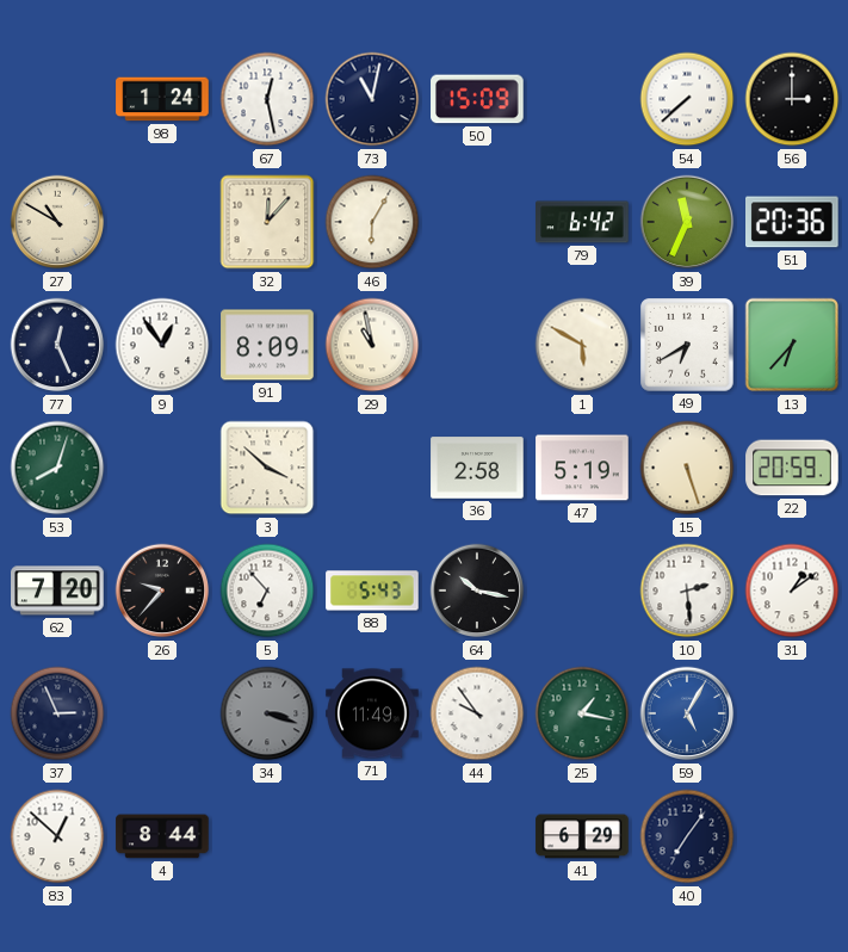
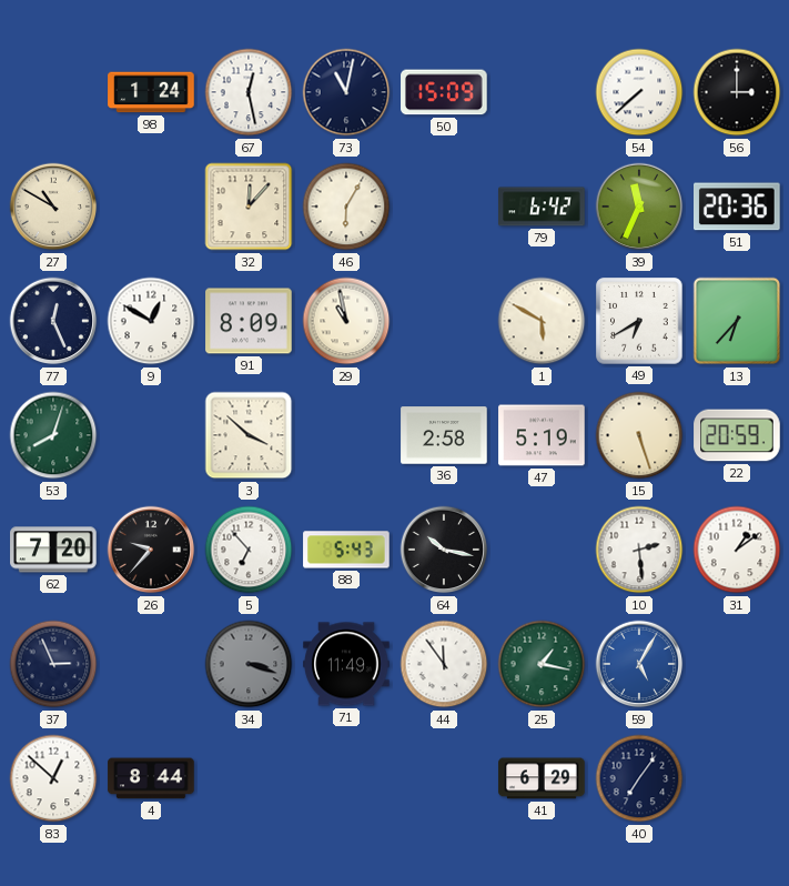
9: 12:54 -> 12:50 (151, 321)
44: 9:54 -> 11:54 (444, 664)
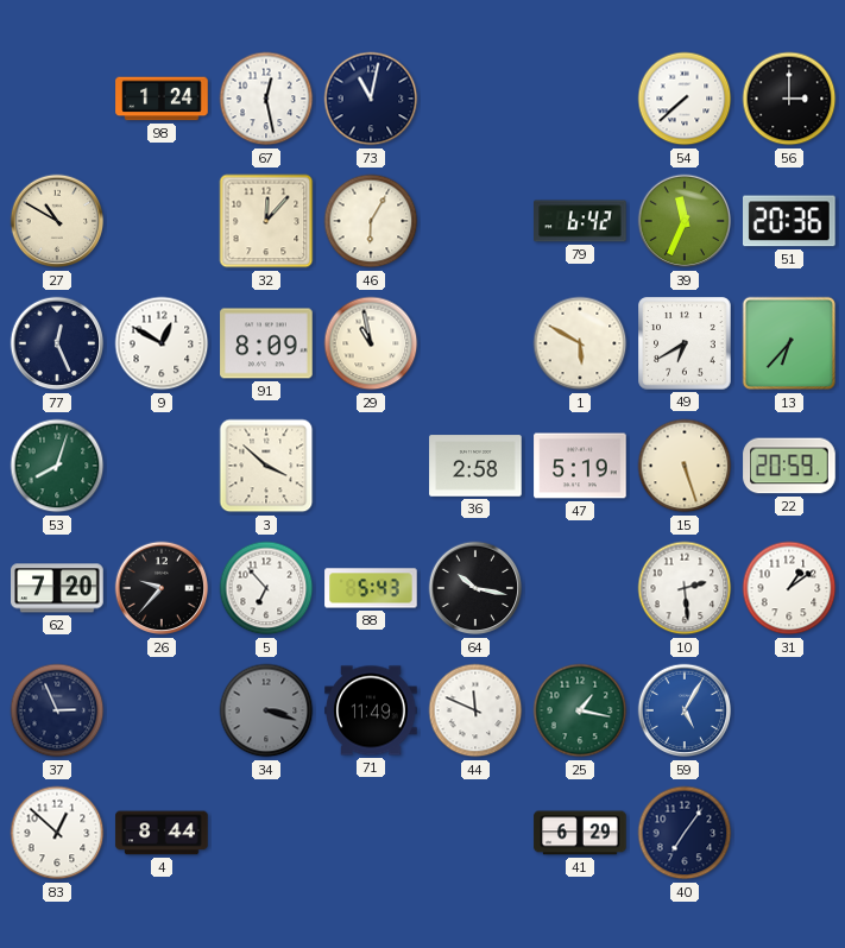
50: 15:09 -> none (444, 92)
44: 11:54 -> 11:49 (475, 710)
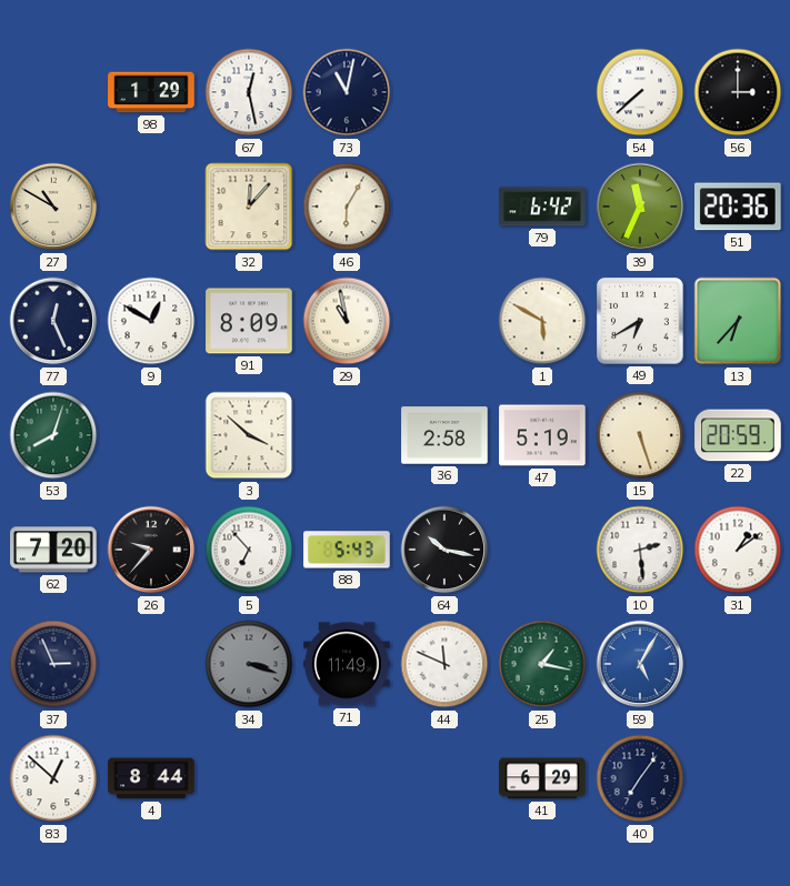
98: 1:24 -> 1:29 (151, 92)
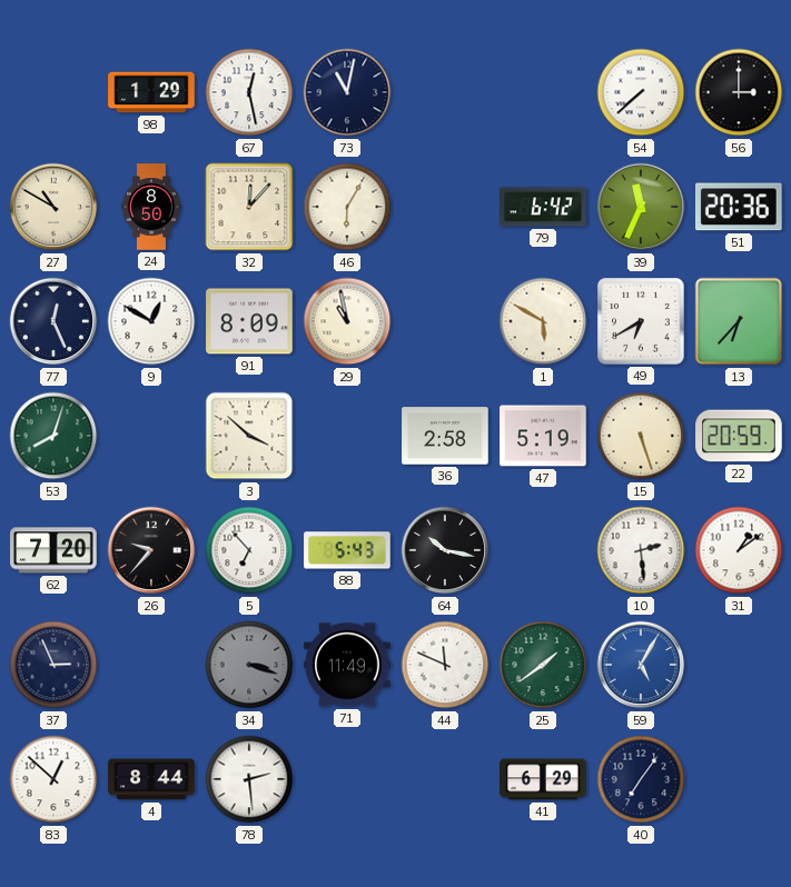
24: none -> 8:50 (151, 207)
25: 1:17 -> 1:39 (543, 665)
78: none -> 2:29 (249, 779)
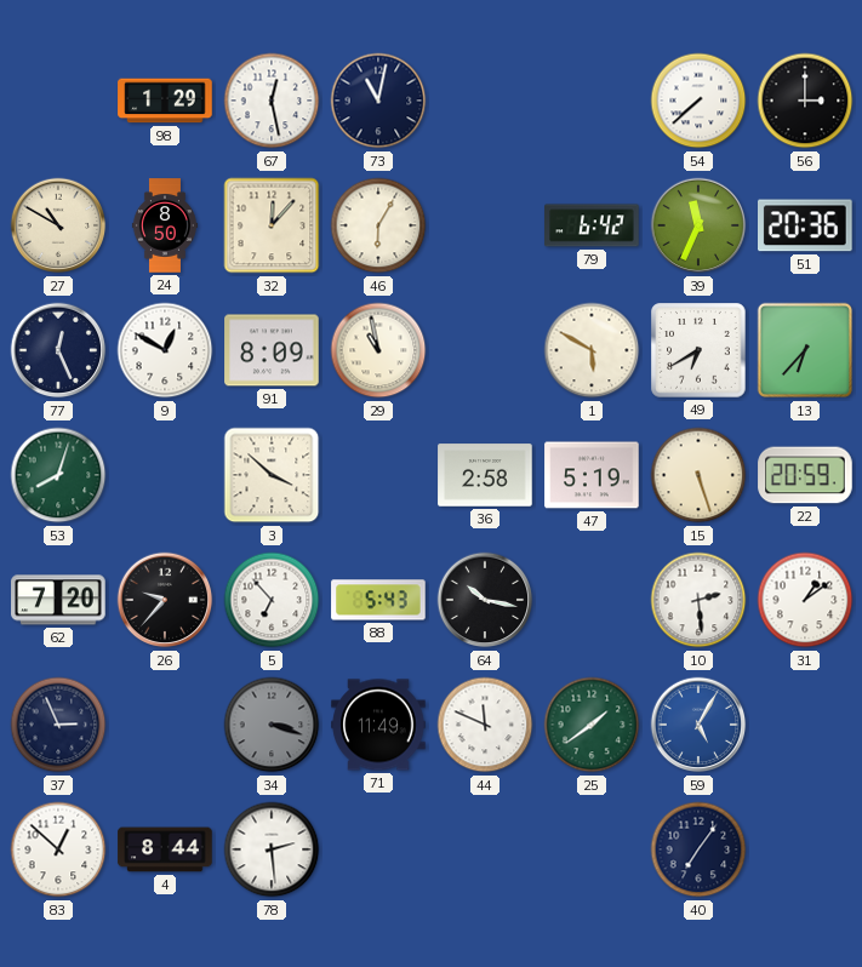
41: 6:29 -> none (543, 779)
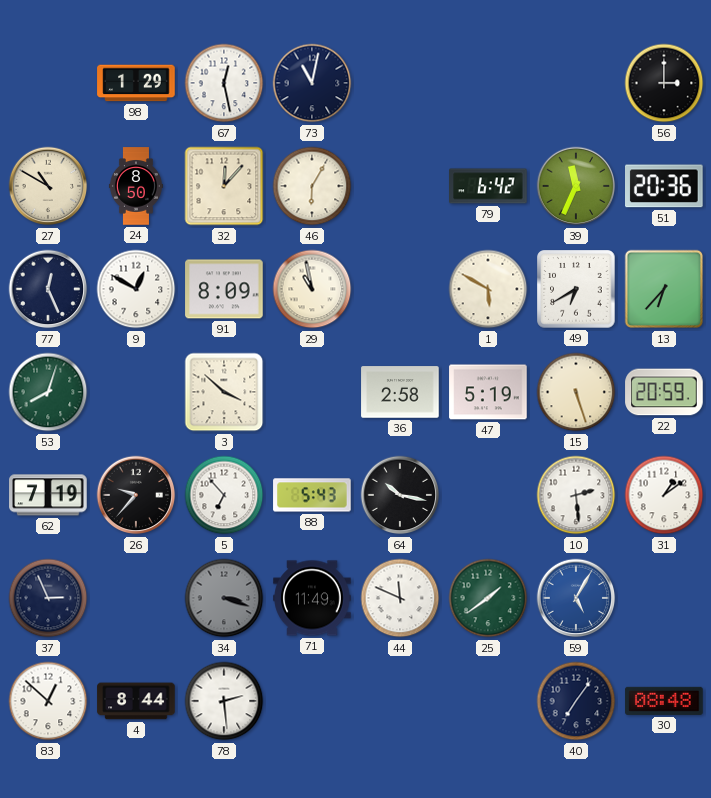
54: 7:38 -> none (698, 101)
62: 7:20 -> 7:19 (48, 495)
30: none -> 08:48 (664, 701)
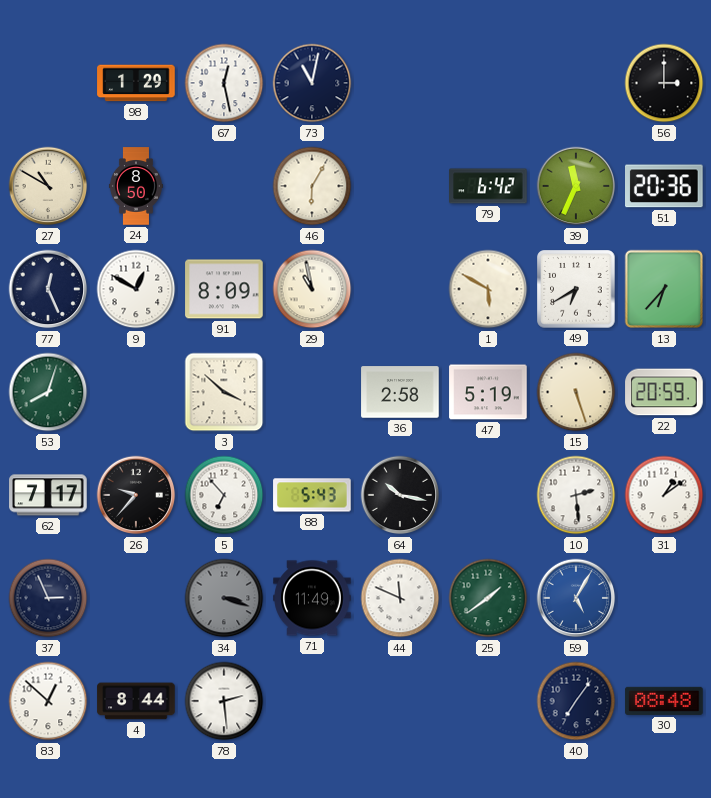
32: 12:07 -> none (224, 186)
62: 7:19 -> 7:17 (48, 495)
